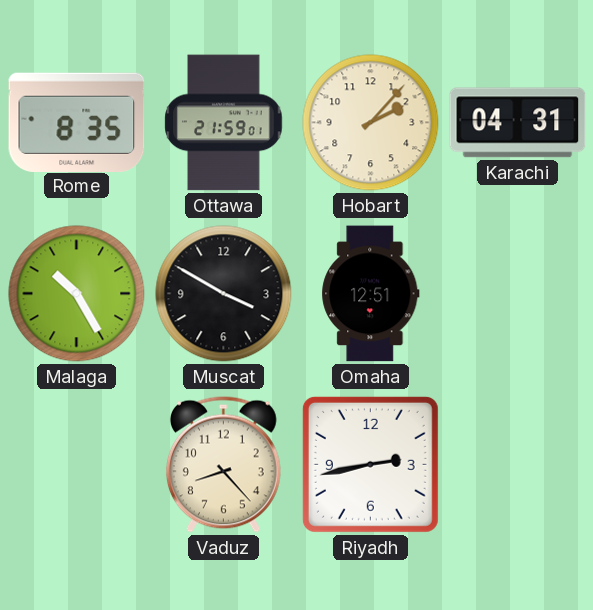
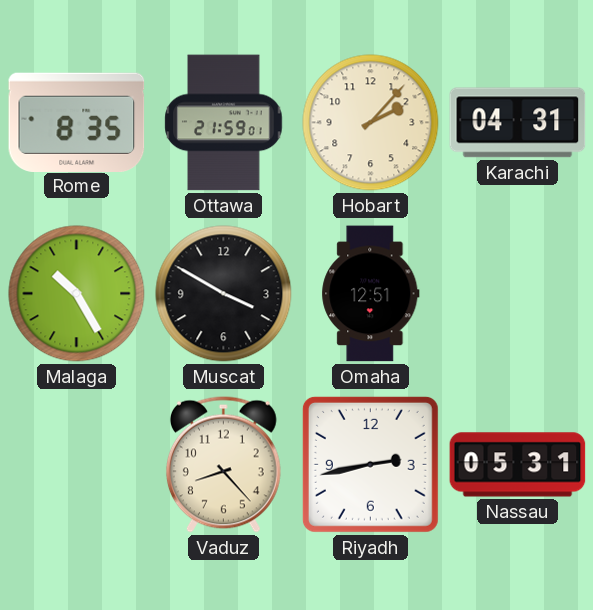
Nassau: none -> 05:31 (518, 465)
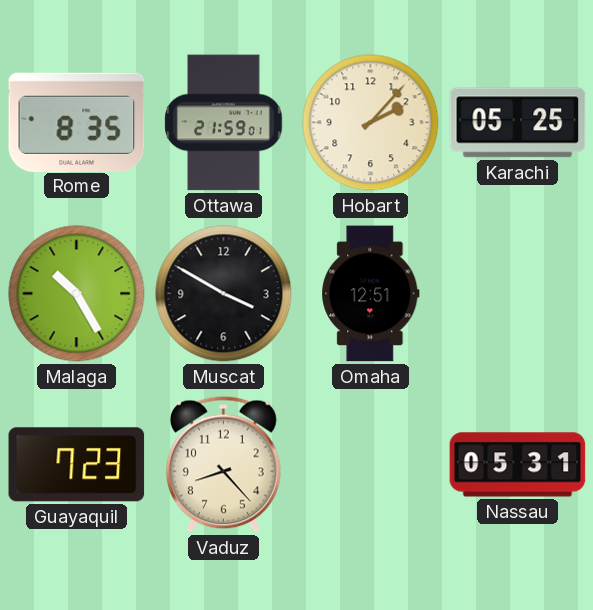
Karachi: 04:31 -> 05:25 (518, 123)
Guayaquil: none -> 7:23 (77, 465)
Riyadh: 2:43 -> none (370, 464)
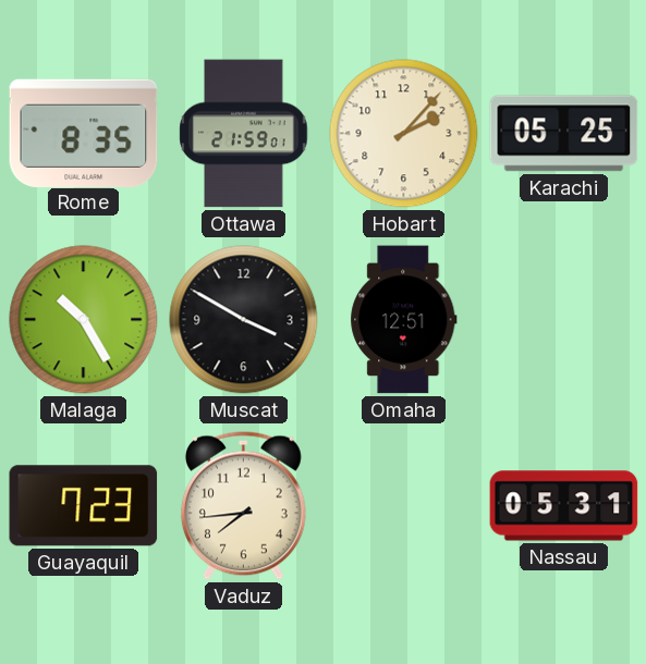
Vaduz: 8:23 -> 7:44 (243, 505)
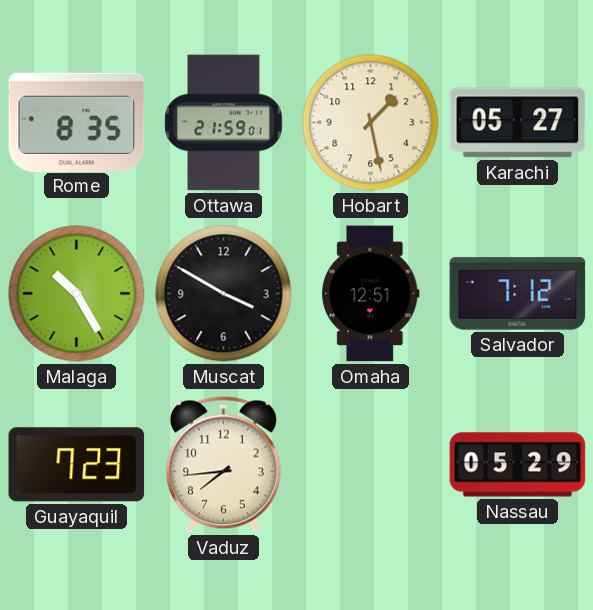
Hobart: 2:07 -> 1:28 (371, 123)
Karachi: 05:25 -> 05:27 (518, 123)
Salvador: none -> 7:12 (518, 294)
Nassau: 05:31 -> 05:29 (518, 465)
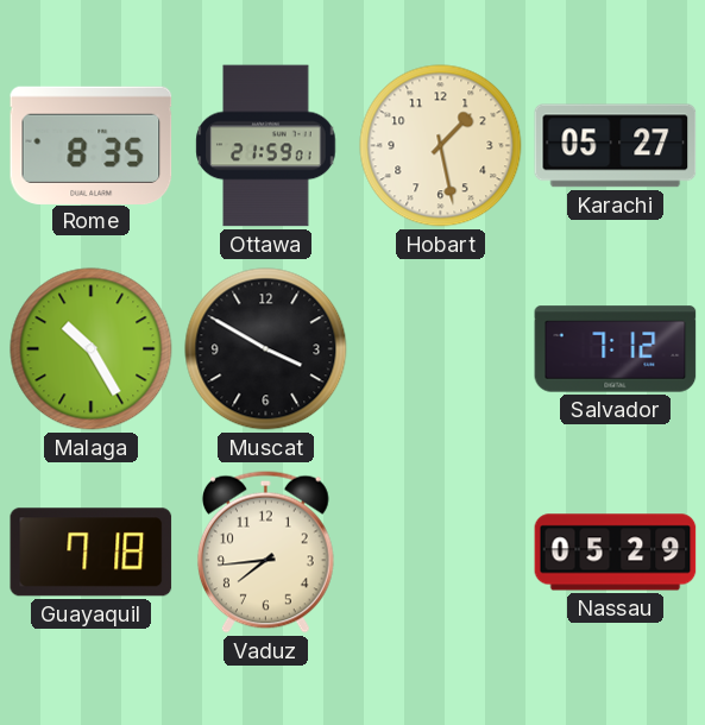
Omaha: 12:51 -> none (371, 294)
Guayaquil: 7:23 -> 7:18 (92, 553)
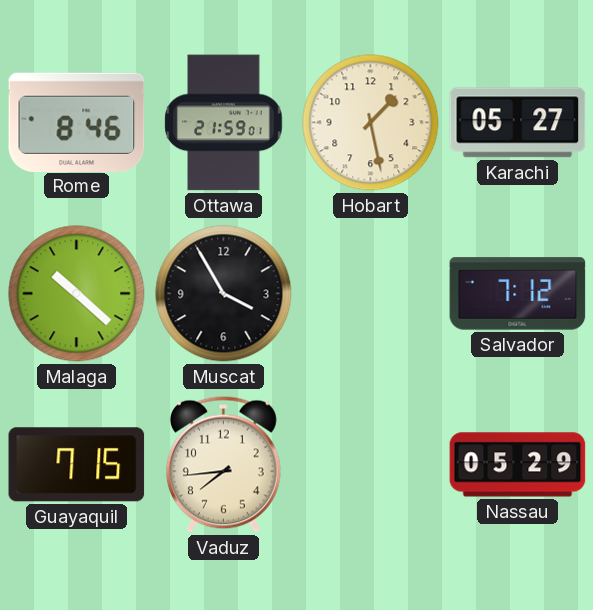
Rome: 8:35 -> 8:46 (77, 122)
Malaga: 10:25 -> 10:22 (77, 294)
Muscat: 3:50 -> 3:55 (224, 294)
Guayaquil: 7:18 -> 7:15 (77, 465)
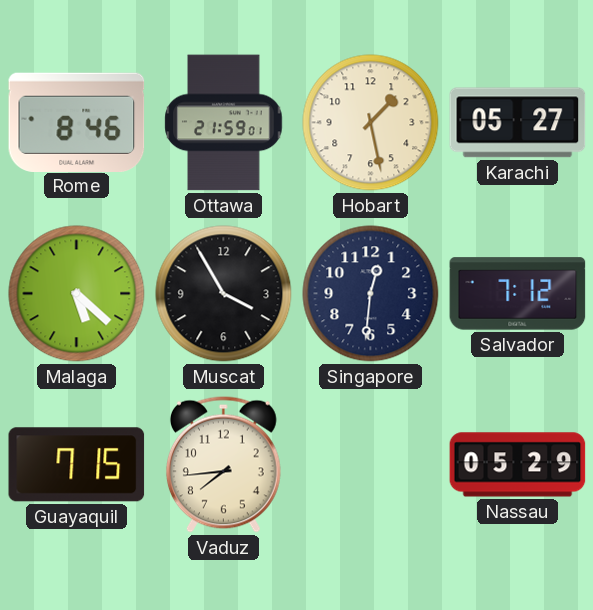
Malaga: 10:22 -> 5:22 (77, 294)
Singapore: none -> 12:31 (371, 294)
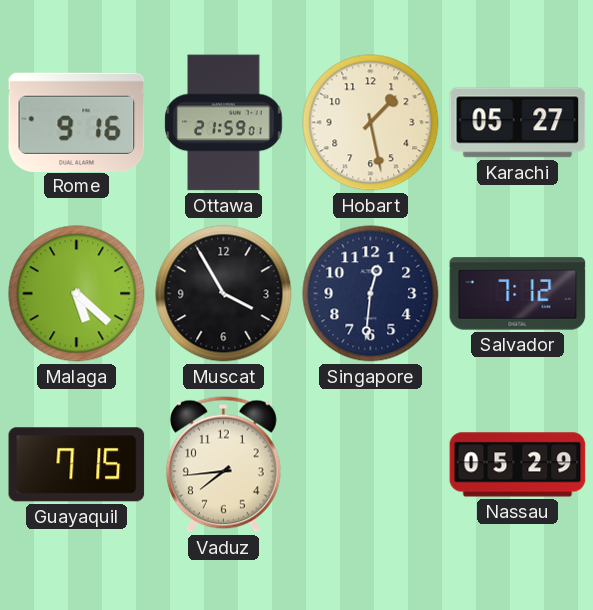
Rome: 8:46 -> 9:16 (77, 122)
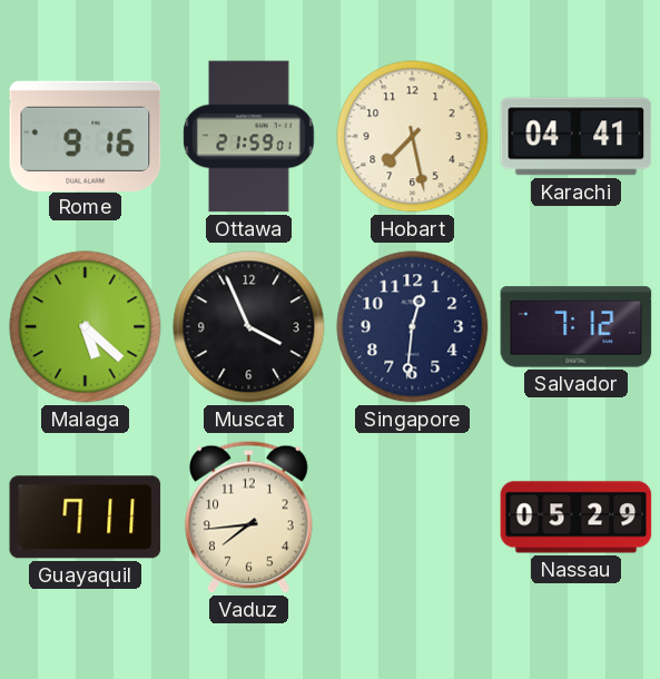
Hobart: 1:28 -> 7:28 (413, 137)
Karachi: 05:27 -> 04:41 (577, 137)
Muscat: 3:55 -> 3:56 (249, 327)
Guayaquil: 7:15 -> 7:11 (86, 518)
